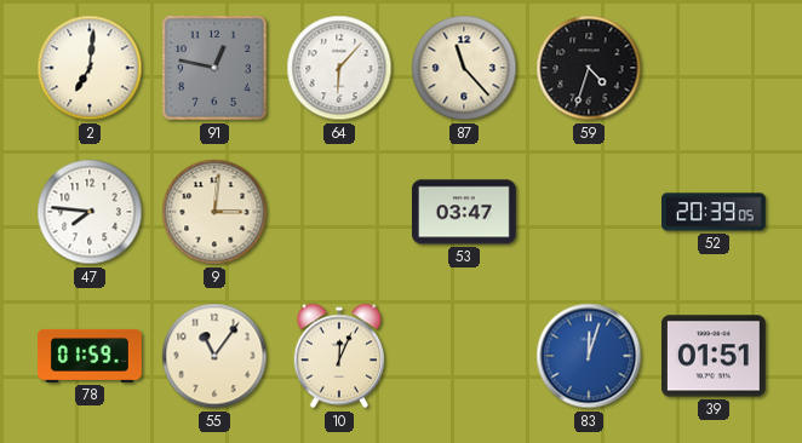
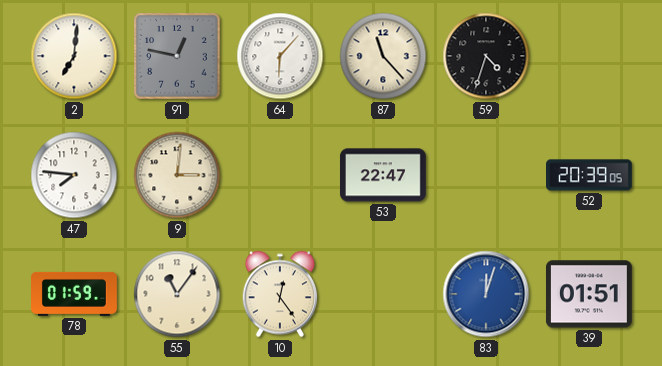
53: 03:47 -> 22:47 (383, 175)
10: 12:04 -> 12:24 (280, 294)
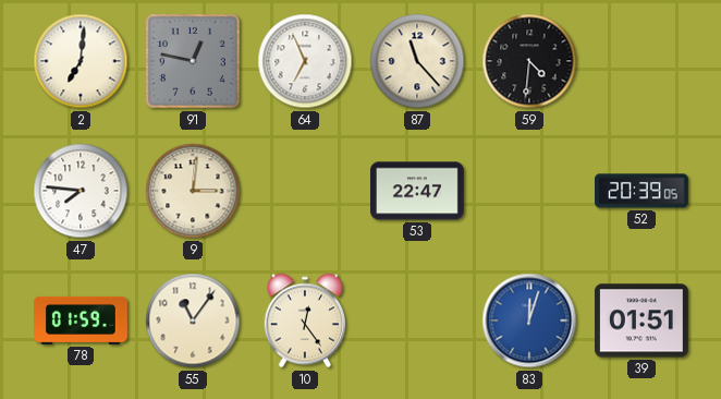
64: 6:07 -> 6:56 (305, 61)
59: 4:33 -> 4:31 (529, 61)
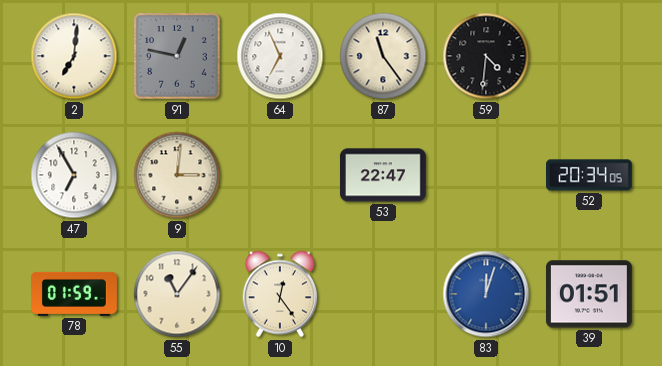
87: 11:23 -> 11:24 (383, 56)
47: 7:46 -> 6:55 (74, 175)
52: 20:39 -> 20:34 (590, 175)
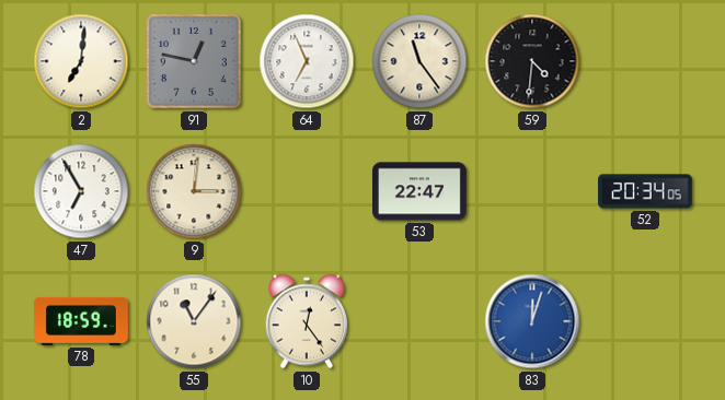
78: 01:59 -> 18:59 (82, 321)
39: 01:51 -> none (589, 294)
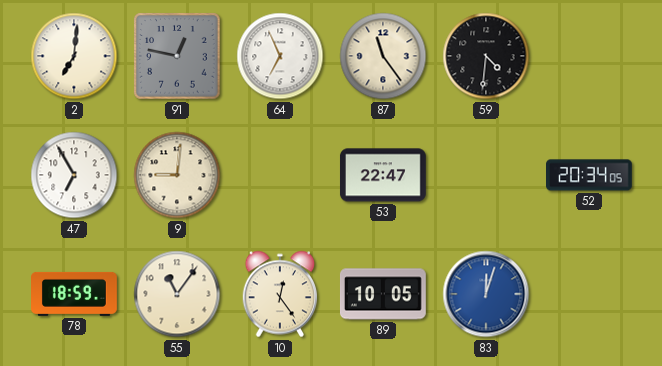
9: 3:01 -> 9:01 (177, 175)
89: none -> 10:05 (383, 294)
